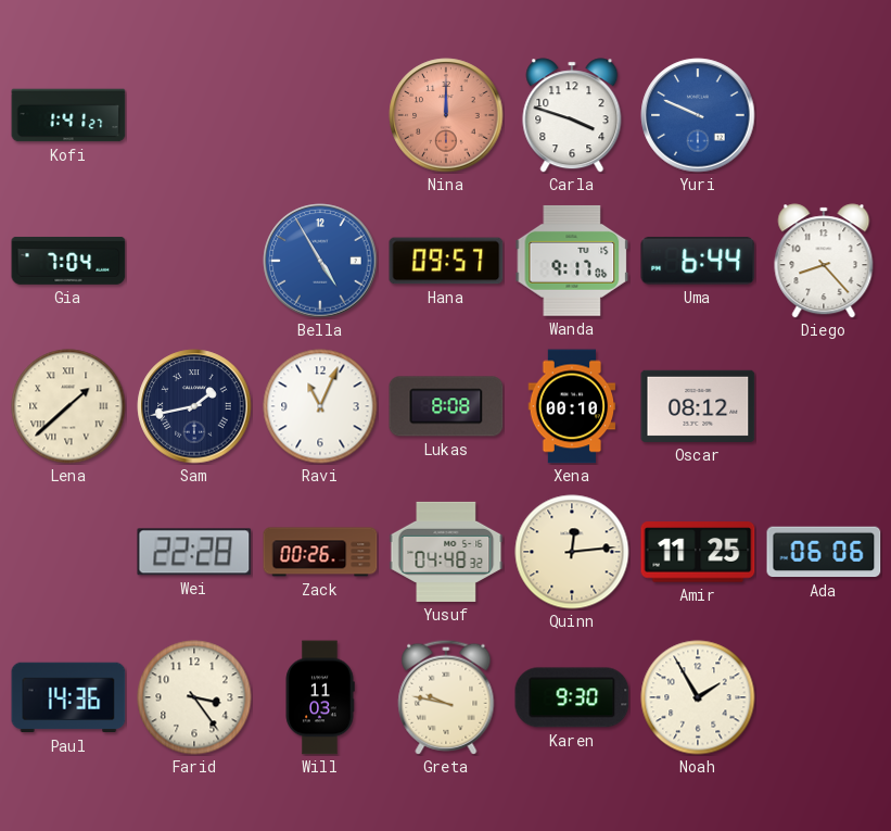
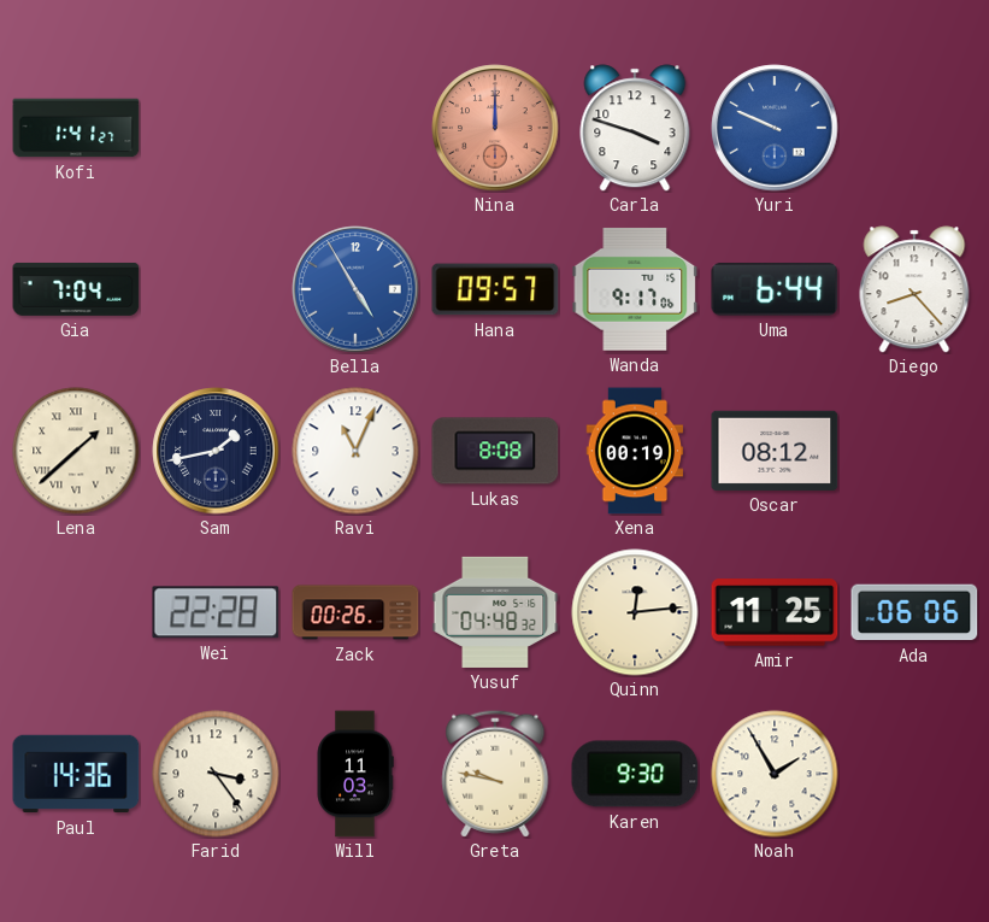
Xena: 00:10 -> 00:19 (635, 451)
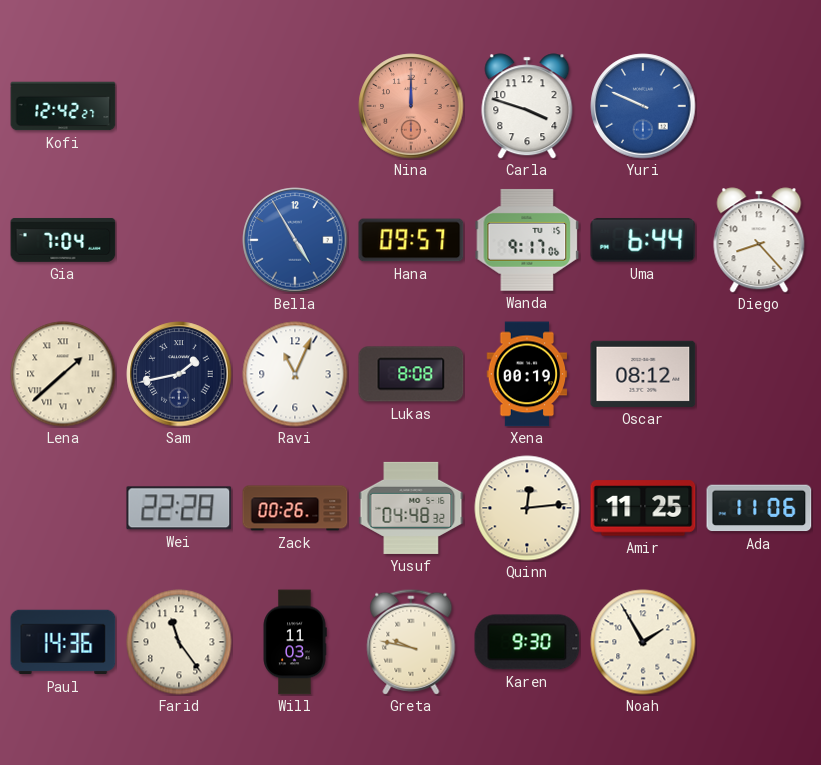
Kofi: 1:41 -> 12:42 (63, 106)
Ada: 06:06 -> 11:06 (759, 508)
Farid: 3:24 -> 11:24 (179, 642)
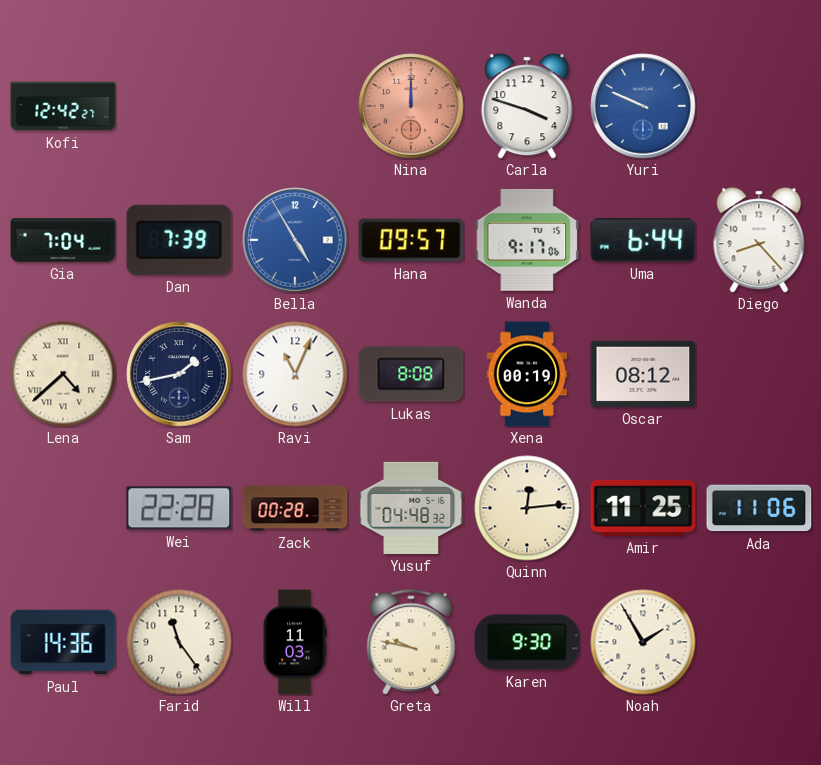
Dan: none -> 7:39 (179, 240)
Lena: 1:38 -> 4:38 (63, 374)
Zack: 00:26 -> 00:28 (295, 508)
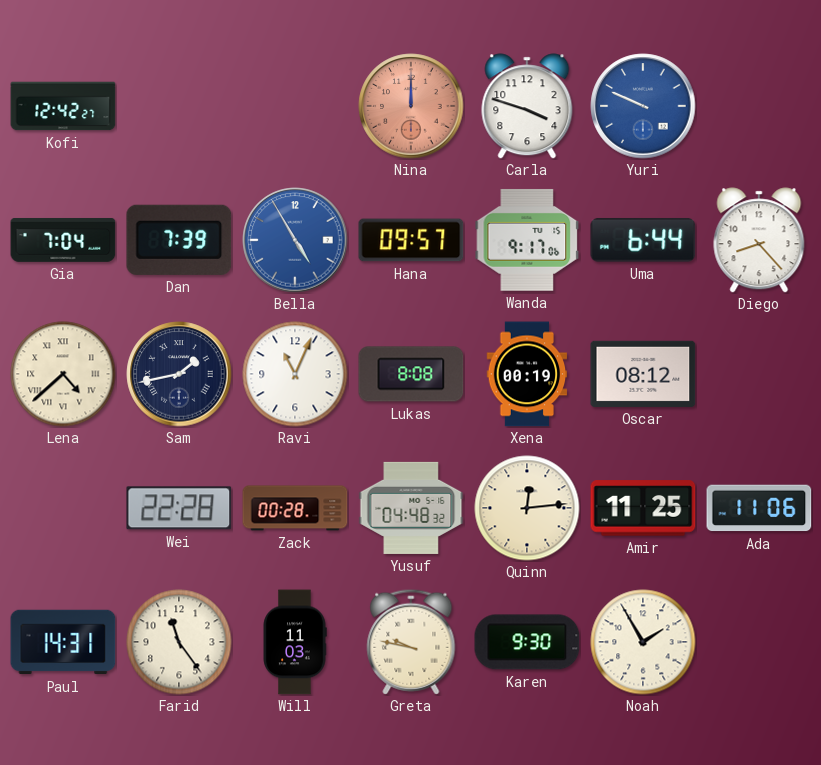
Paul: 14:36 -> 14:31 (63, 642)
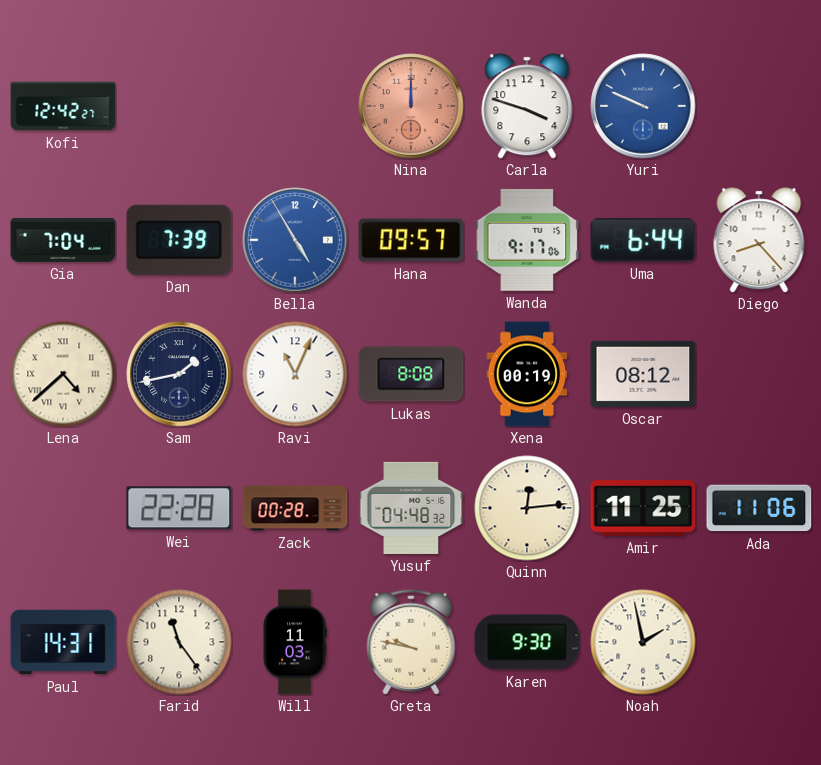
Noah: 1:55 -> 1:58 (643, 642)
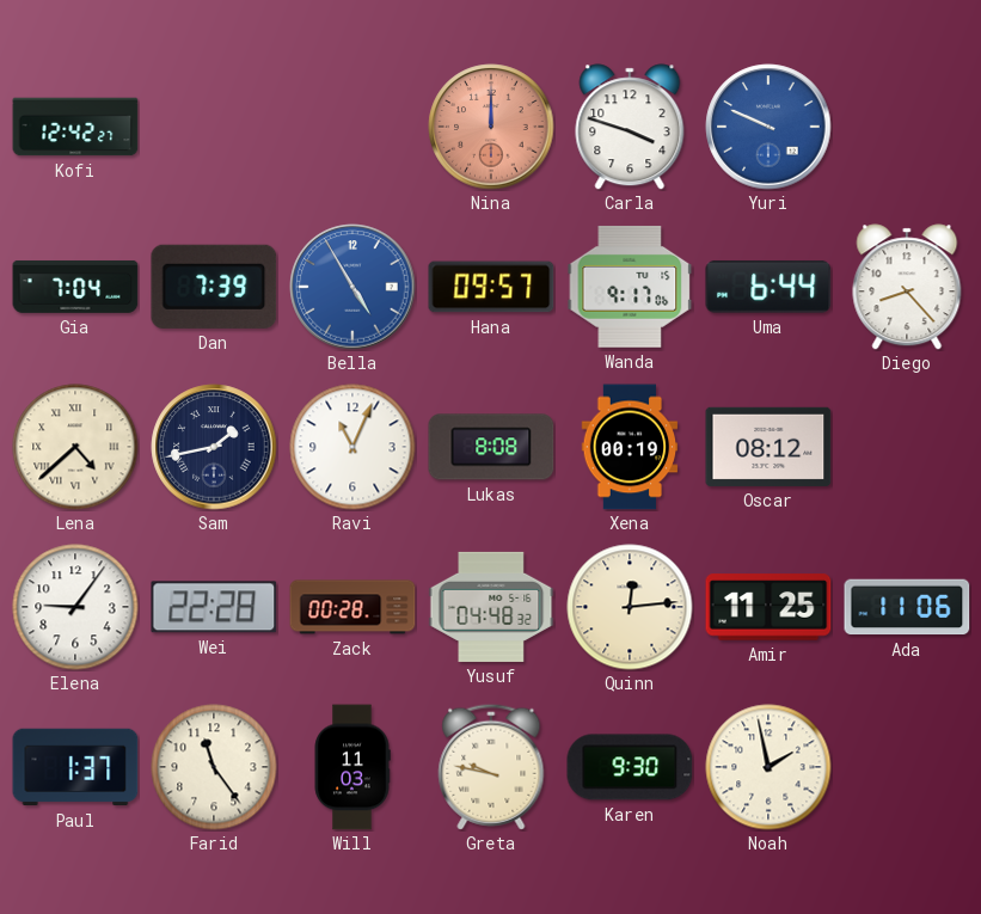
Elena: none -> 9:06 (75, 607)
Paul: 14:31 -> 1:37 (75, 767)
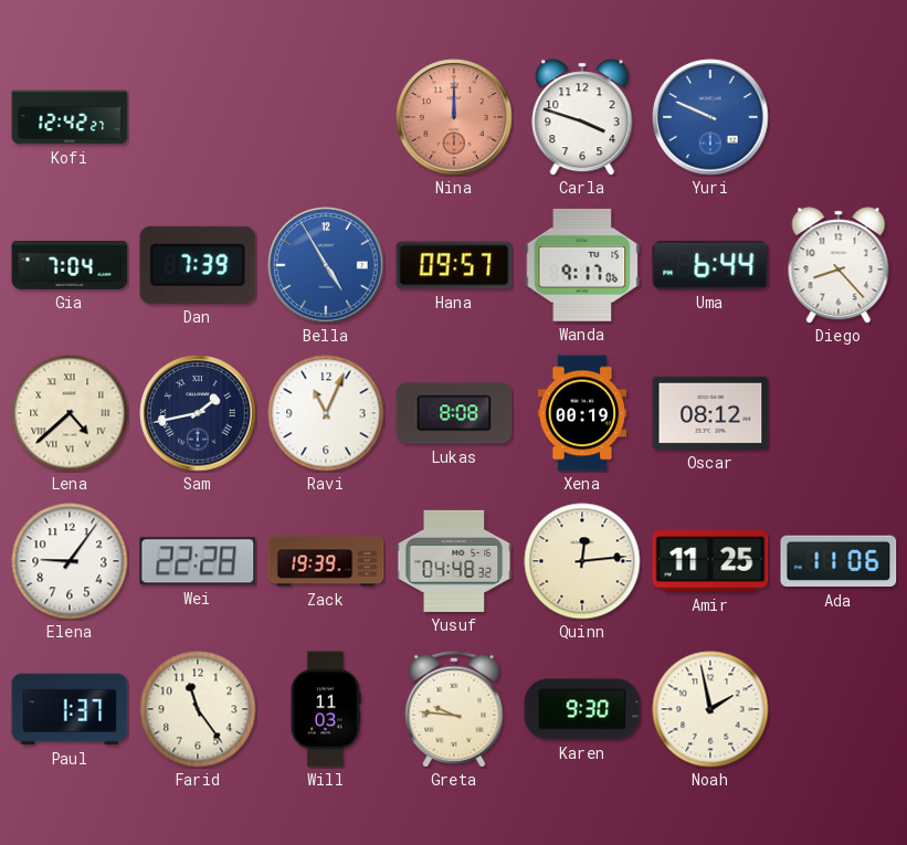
Zack: 00:28 -> 19:39 (326, 561)
Greta: 9:47 -> 9:46 (454, 709)
